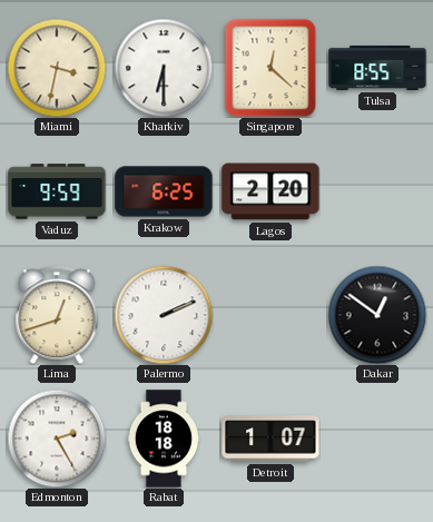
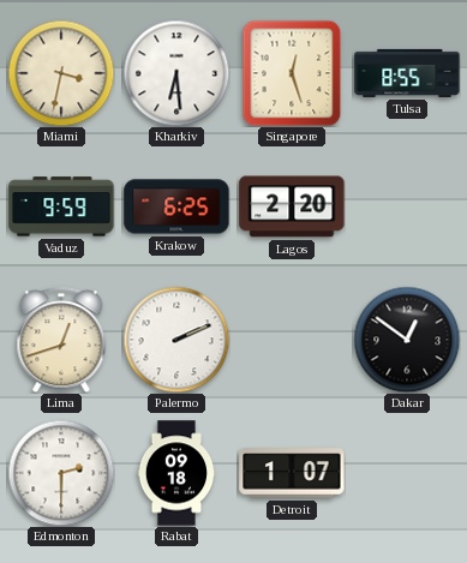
Kharkiv: 6:30 -> 6:29 (176, 73)
Singapore: 12:22 -> 12:27 (292, 73)
Edmonton: 2:25 -> 2:30 (61, 473)
Rabat: 18:18 -> 09:18 (176, 473)
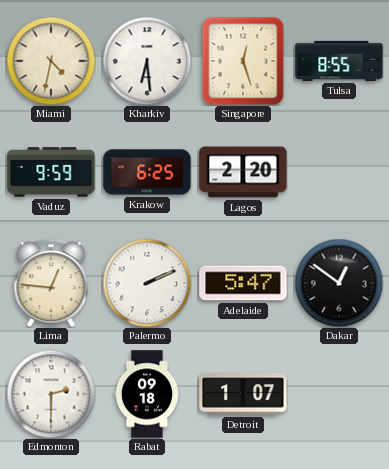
Miami: 3:32 -> 4:32 (51, 61)
Lima: 12:42 -> 12:46 (51, 283)
Adelaide: none -> 5:47 (243, 283)
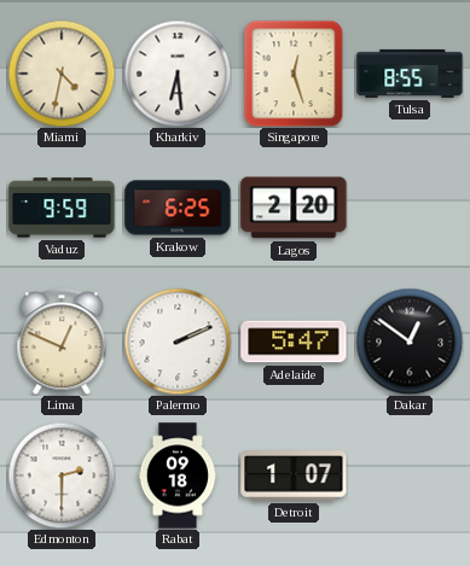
Lima: 12:46 -> 12:49 (62, 342)
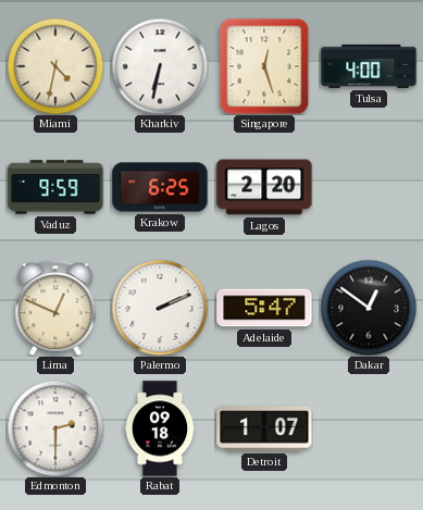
Kharkiv: 6:29 -> 6:32 (160, 66)
Tulsa: 8:55 -> 4:00 (369, 66)
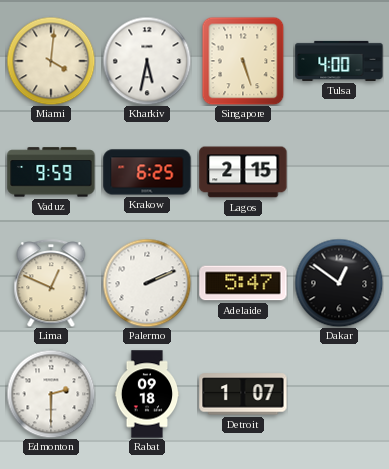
Miami: 4:32 -> 4:01 (51, 61)
Kharkiv: 6:32 -> 5:32 (147, 61)
Singapore: 12:27 -> 5:27 (243, 61)
Lagos: 2:20 -> 2:15 (243, 172)
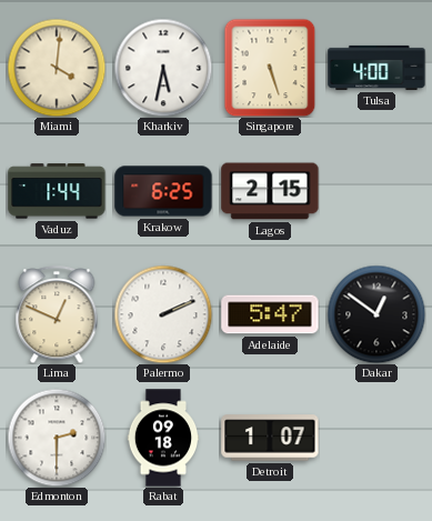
Vaduz: 9:59 -> 1:44 (57, 191)
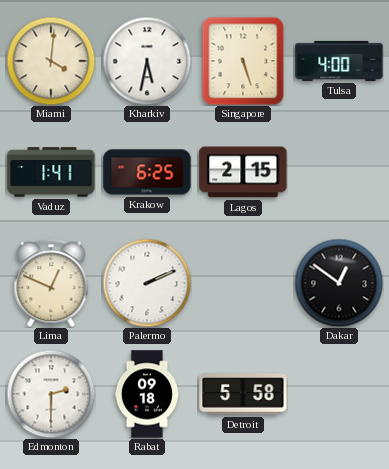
Vaduz: 1:44 -> 1:41 (51, 172)
Adelaide: 5:47 -> none (270, 314)
Detroit: 1:07 -> 5:58 (243, 394)
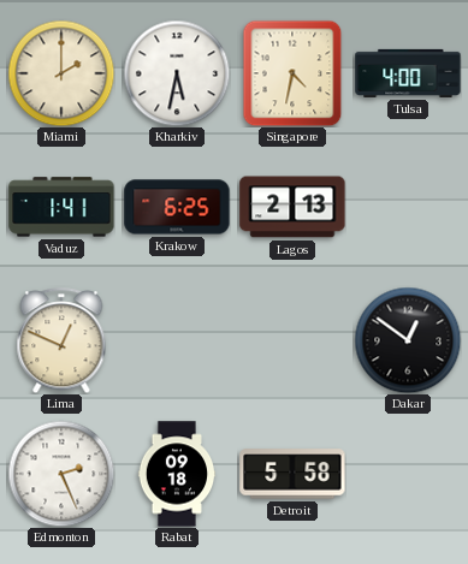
Miami: 4:01 -> 2:00 (61, 73)
Singapore: 5:27 -> 4:32 (292, 73)
Lagos: 2:15 -> 2:13 (292, 207)
Palermo: 2:11 -> none (147, 283)
Edmonton: 2:30 -> 2:26 (61, 474)
